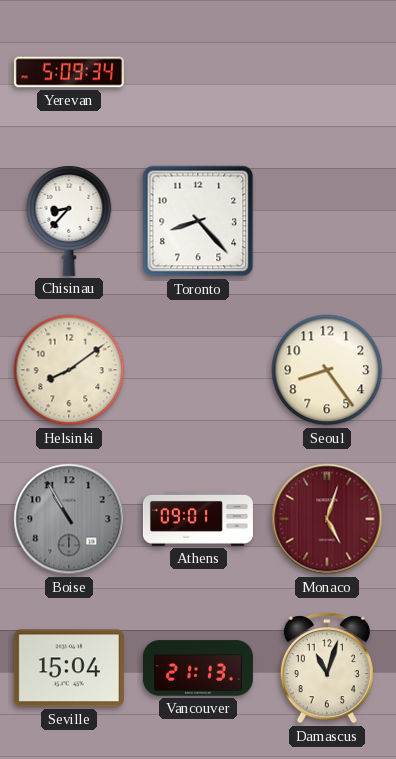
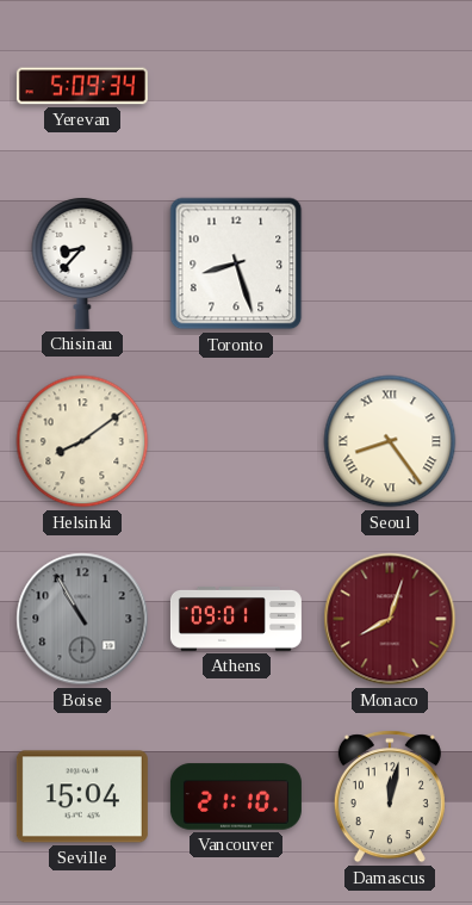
Toronto: 8:23 -> 8:27 (236, 264)
Seoul numerals: Arabic -> Roman (390, 441)
Monaco: 5:03 -> 8:03 (390, 619)
Vancouver: 21:13 -> 21:10 (236, 796)
Damascus: 11:03 -> 12:02 (390, 796)
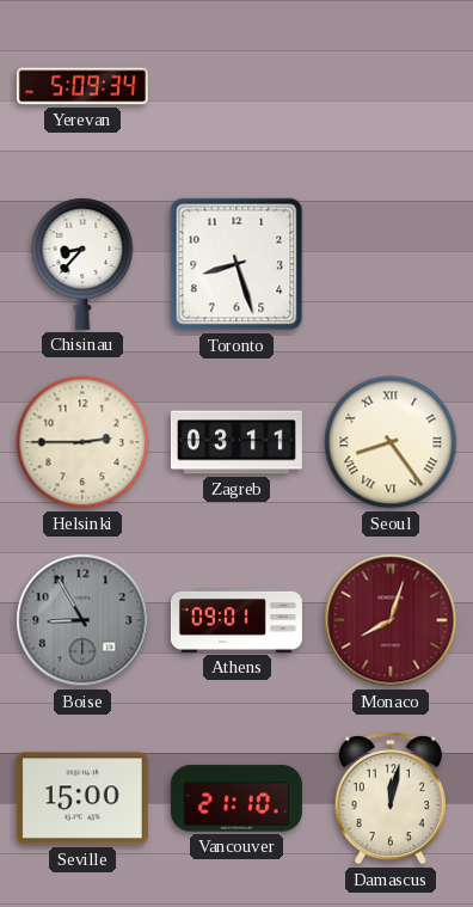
Helsinki: 8:09 -> 2:45 (82, 442)
Zagreb: none -> 03:11 (236, 442)
Boise: 10:55 -> 8:55 (82, 620)
Seville: 15:04 -> 15:00 (82, 798)
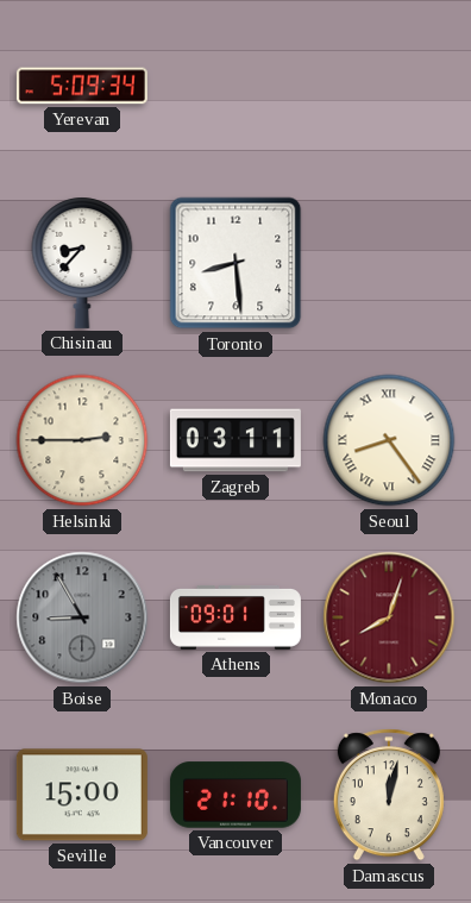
Toronto: 8:27 -> 8:29 (235, 263)
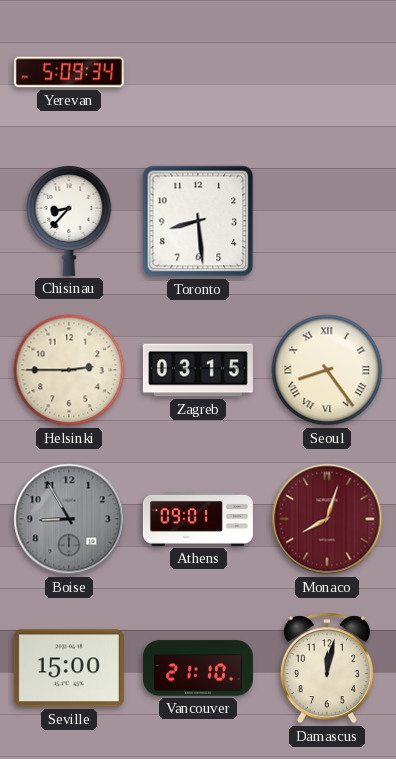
Zagreb: 03:11 -> 03:15 (198, 370)
